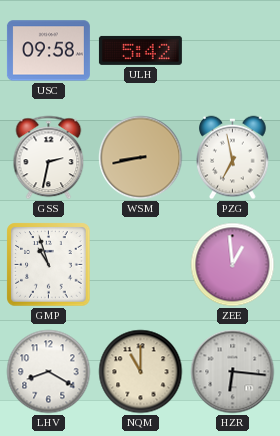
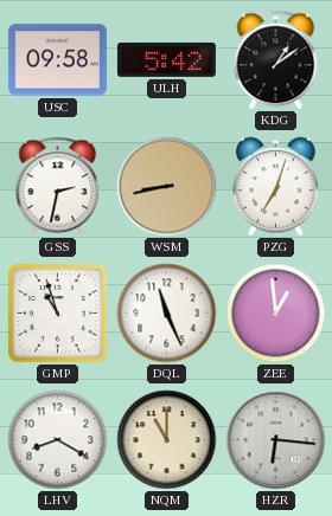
KDG: none -> 1:09 (276, 60)
PZG: 6:58 -> 7:03 (276, 187)
DQL: none -> 11:26 (167, 314)
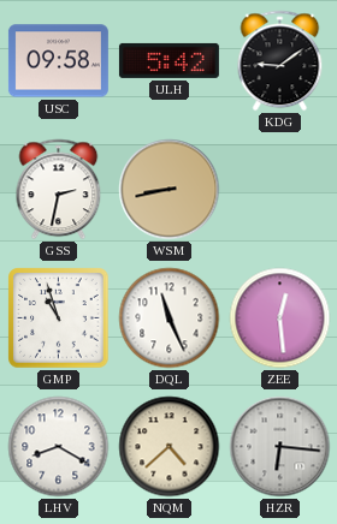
KDG: 1:09 -> 9:09 (280, 61)
PZG: 7:03 -> none (276, 187)
ZEE: 12:59 -> 12:29 (280, 318)
NQM: 11:00 -> 4:38 (170, 447)
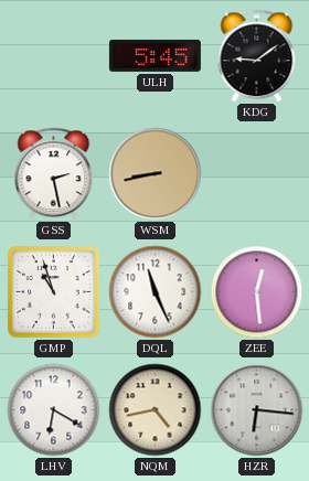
USC: 09:58 -> none (58, 61)
ULH: 5:42 -> 5:45 (154, 55)
GSS: 2:32 -> 2:28 (54, 174)
LHV: 8:20 -> 6:20 (54, 410)
NQM: 4:38 -> 4:43 (156, 410)
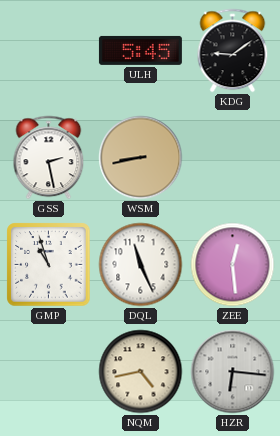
LHV: 6:20 -> none (54, 410)
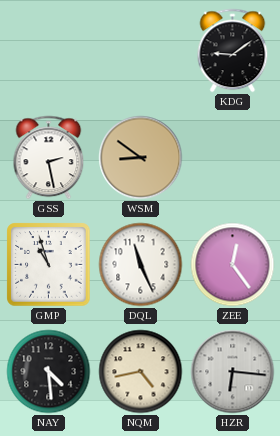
ULH: 5:45 -> none (140, 50)
WSM: 8:43 -> 8:51 (141, 158)
ZEE: 12:29 -> 12:24 (233, 265)
NAY: none -> 4:29 (49, 372)
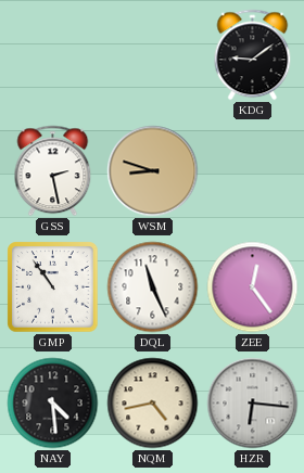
WSM: 8:51 -> 8:48 (153, 171)
GMP: 10:57 -> 10:54 (53, 287)
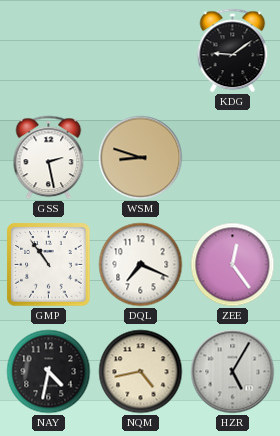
DQL: 11:26 -> 7:19 (141, 265)
NAY: 4:29 -> 4:32 (49, 372)
HZR: 6:16 -> 5:05 (233, 372)
